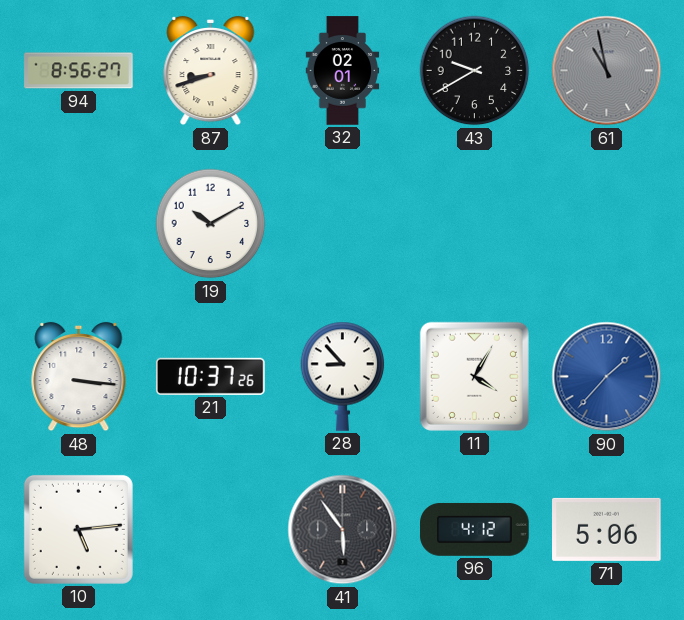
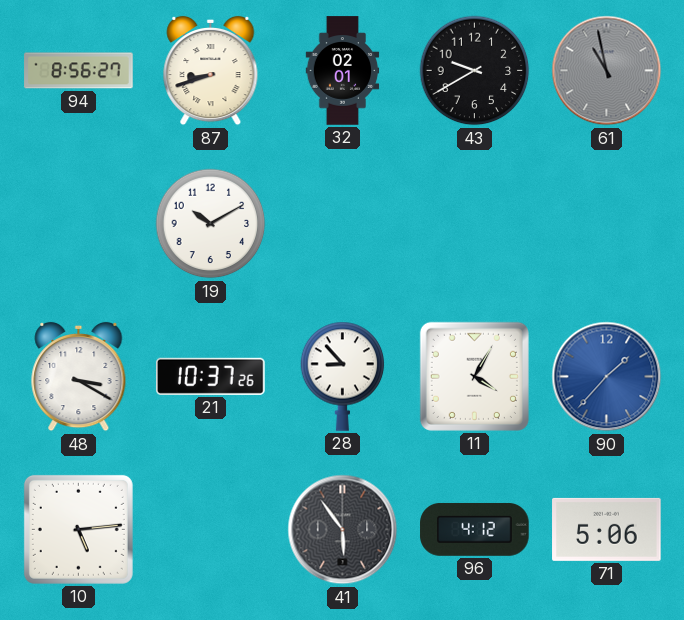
48: 3:16 -> 3:20 (79, 377)
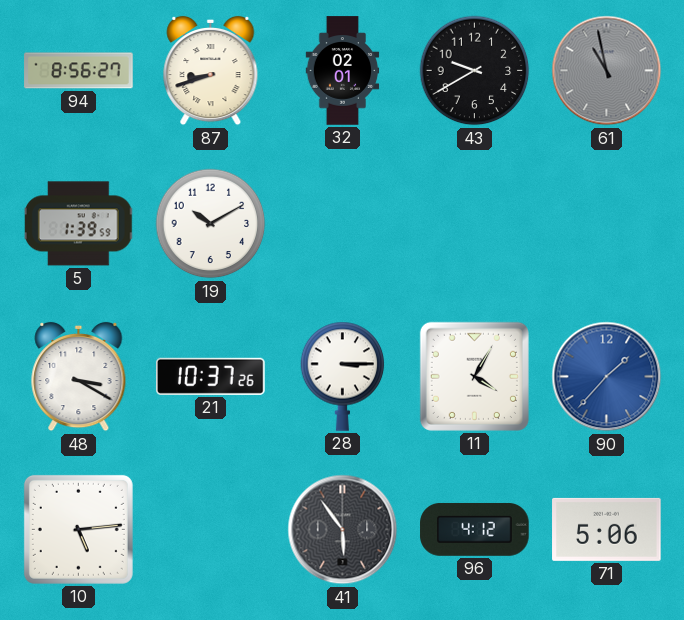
5: none -> 1:39 (79, 224)
28: 8:53 -> 3:15 (343, 376)
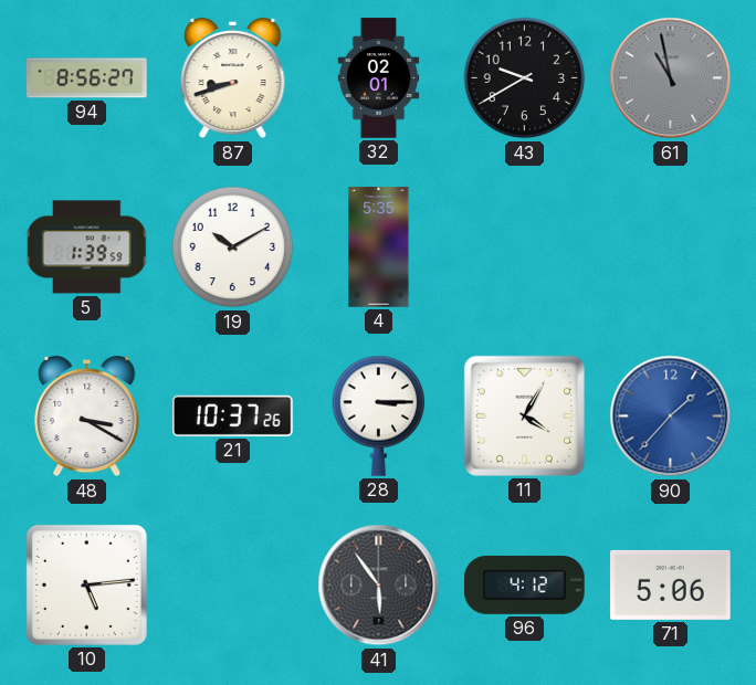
4: none -> 5:35 (379, 247)
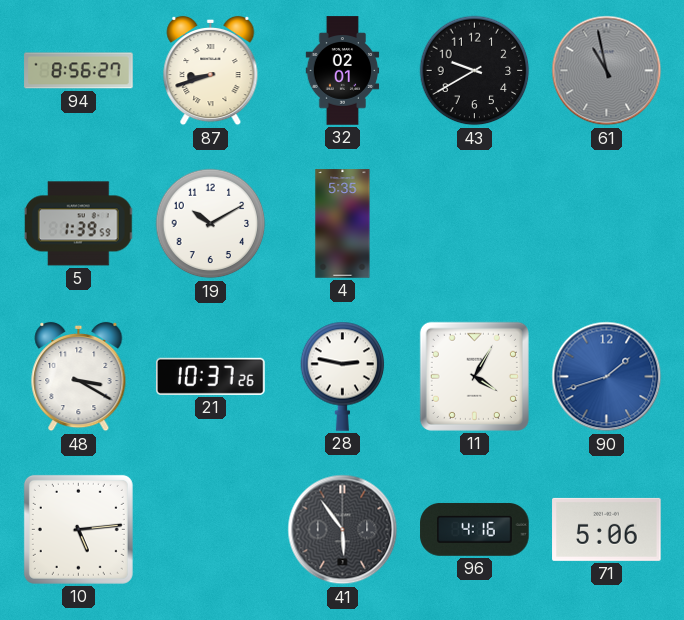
28: 3:15 -> 2:47 (343, 376)
90: 1:37 -> 1:42 (607, 377)
96: 4:12 -> 4:16 (475, 529)
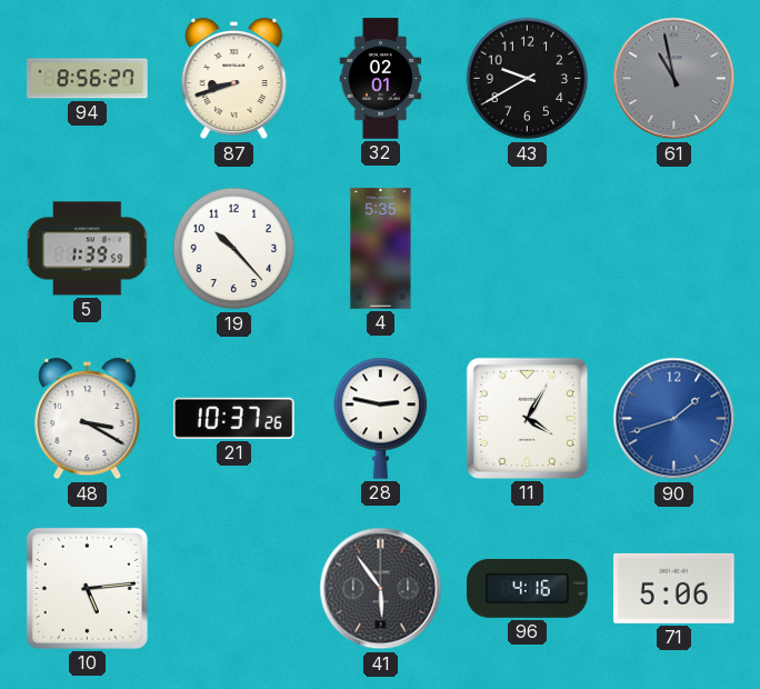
19: 10:10 -> 10:23 (234, 249)
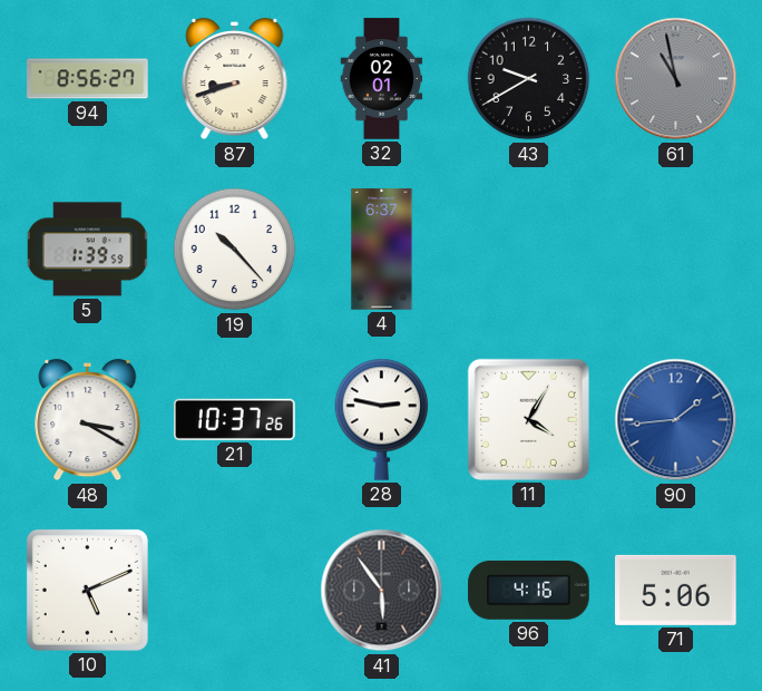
4: 5:35 -> 6:37 (382, 250)
90: 1:42 -> 1:44 (676, 420)
10: 5:14 -> 5:11 (87, 590)
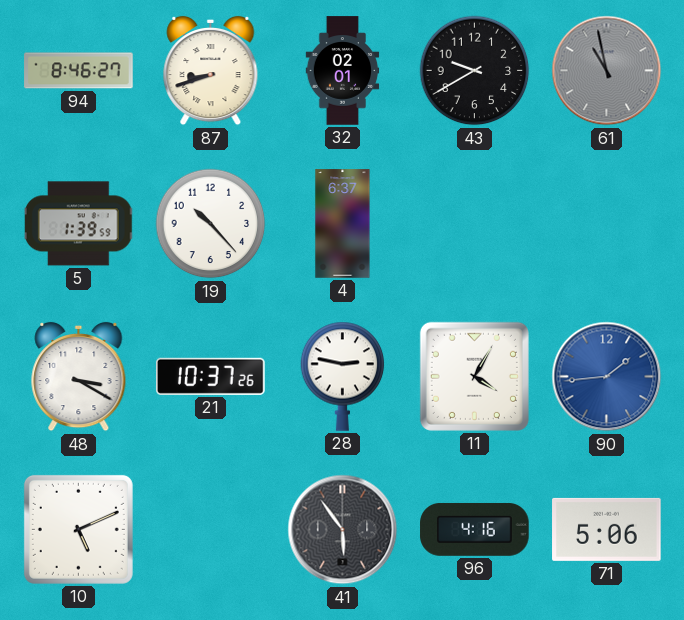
94: 8:56 -> 8:46 (79, 71)
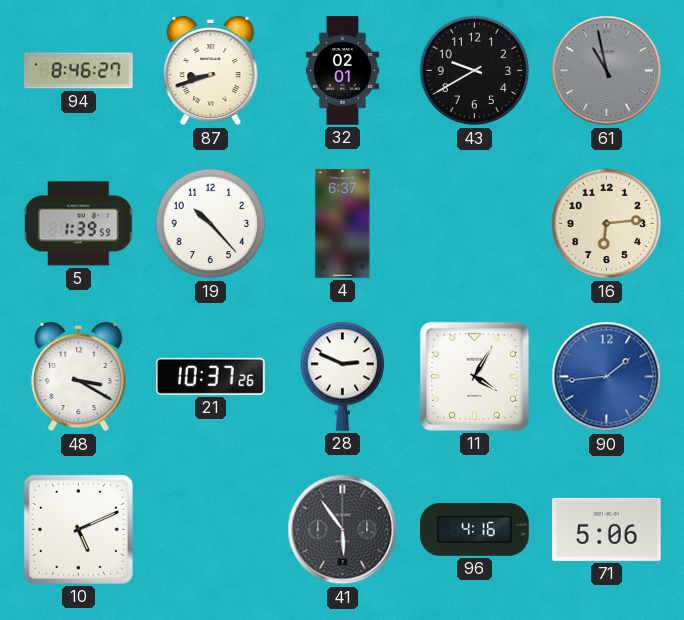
16: none -> 6:14 (607, 224)
28: 2:47 -> 2:49 (343, 376)
